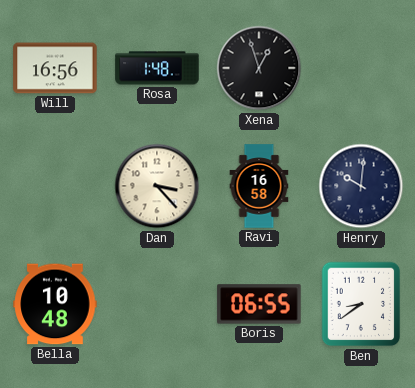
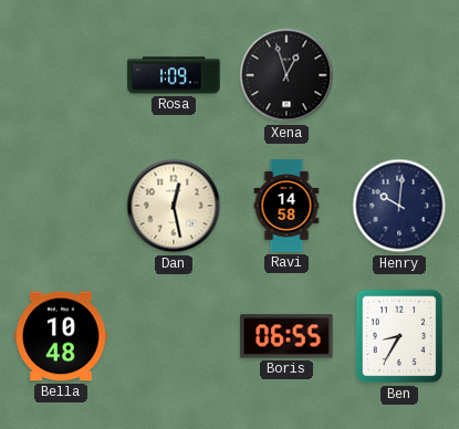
Will: 16:56 -> none (55, 68)
Rosa: 1:48 -> 1:09 (174, 75)
Dan: 3:23 -> 12:28 (174, 206)
Ravi: 16:58 -> 14:58 (286, 206)
Ben: 8:39 -> 8:35 (399, 336)
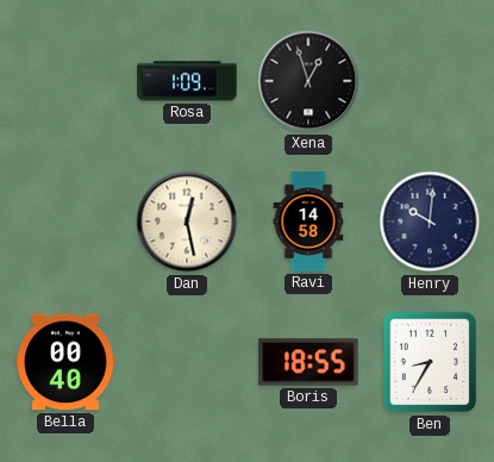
Bella: 10:48 -> 00:40 (65, 362)
Boris: 06:55 -> 18:55 (308, 362)
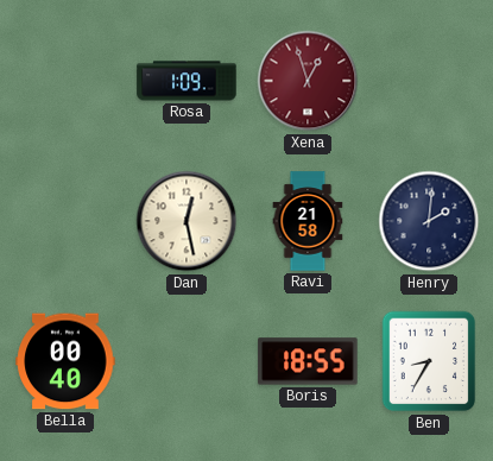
Xena dial: black -> burgundy (308, 81)
Ravi: 14:58 -> 21:58 (308, 221)
Henry: 10:01 -> 2:01 (429, 221)
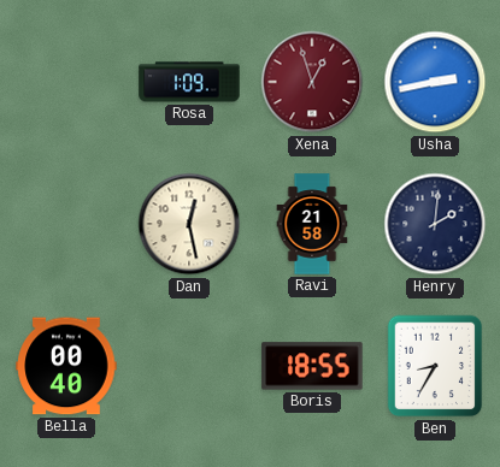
Usha: none -> 2:43 (435, 82)
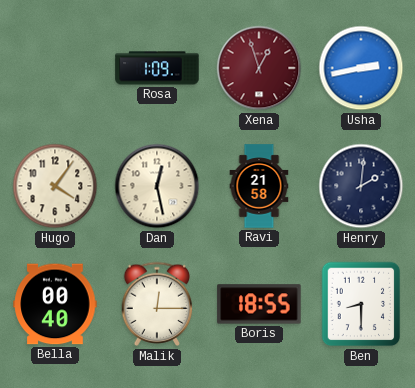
Hugo: none -> 4:06 (55, 186)
Malik: none -> 12:15 (157, 304)
Ben: 8:35 -> 8:30 (361, 304)
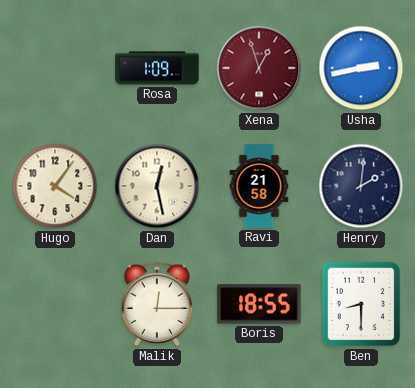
Bella: 00:40 -> none (55, 304)
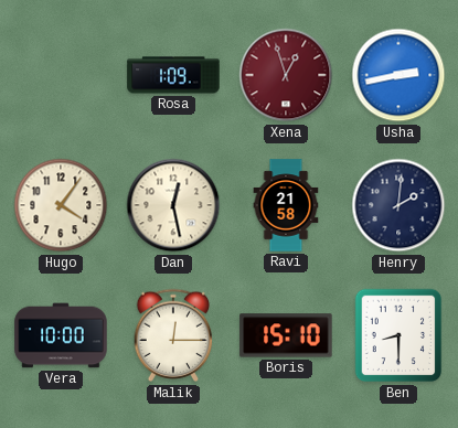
Vera: none -> 10:00 (61, 335)
Boris: 18:55 -> 15:10 (286, 335)
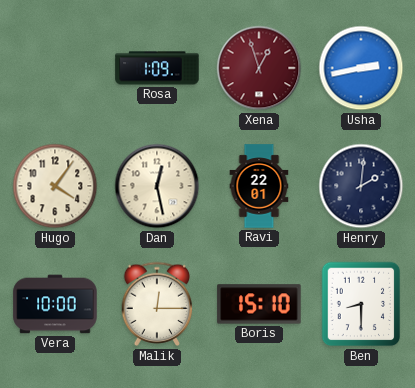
Ravi: 21:58 -> 22:01 (259, 186)
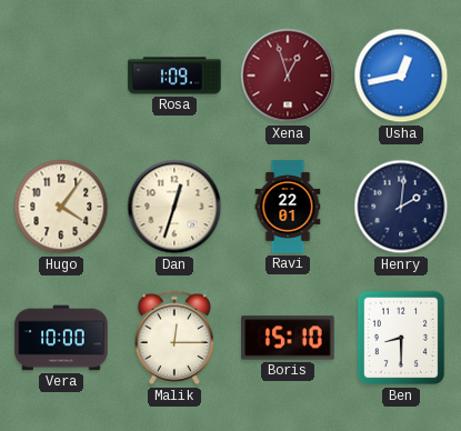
Usha: 2:43 -> 12:43 (401, 76)
Dan: 12:28 -> 12:33 (174, 207)
